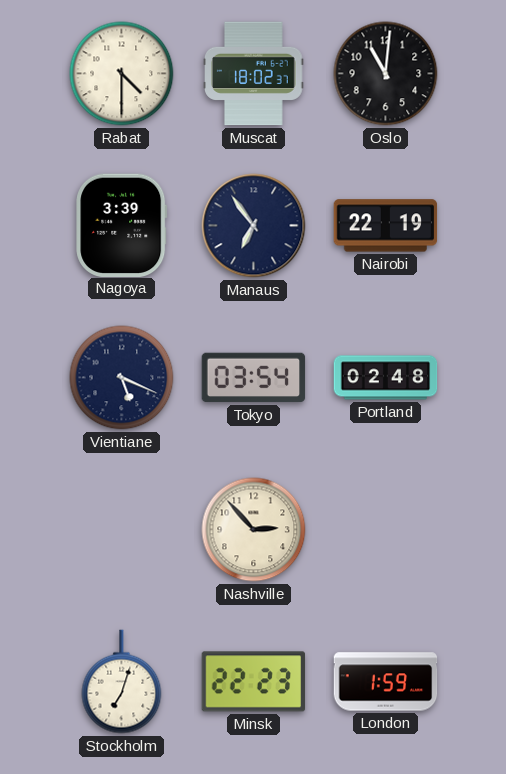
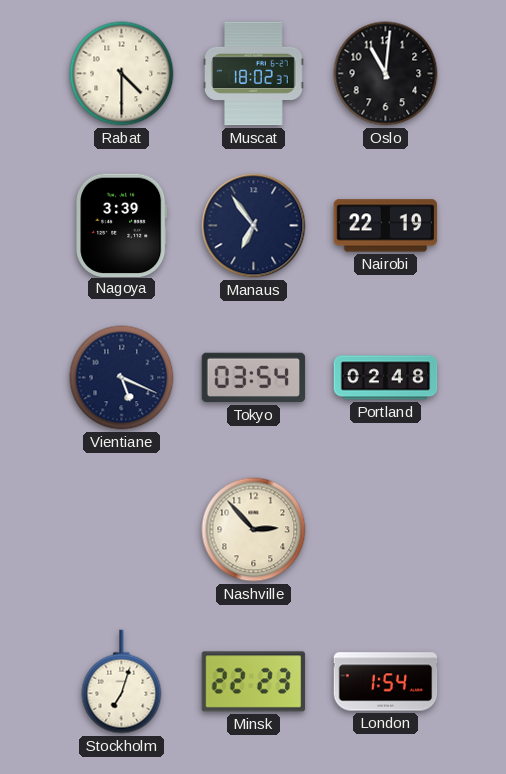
London: 1:59 -> 1:54 (386, 682)
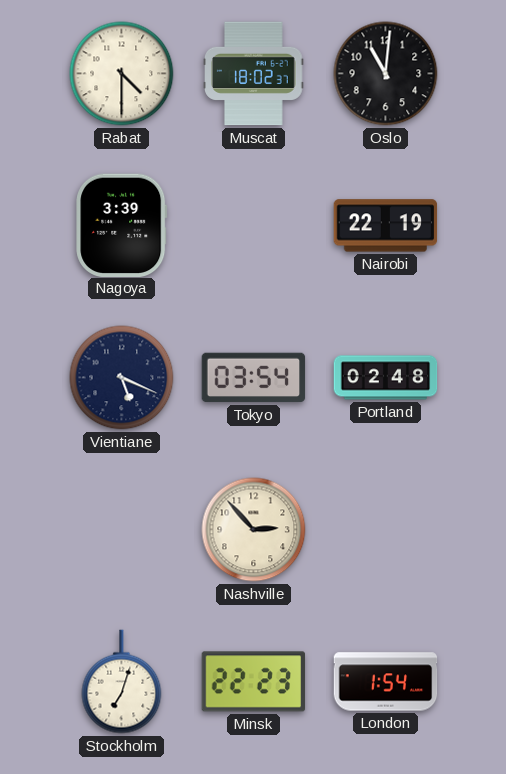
Manaus: 6:54 -> none (254, 226)
